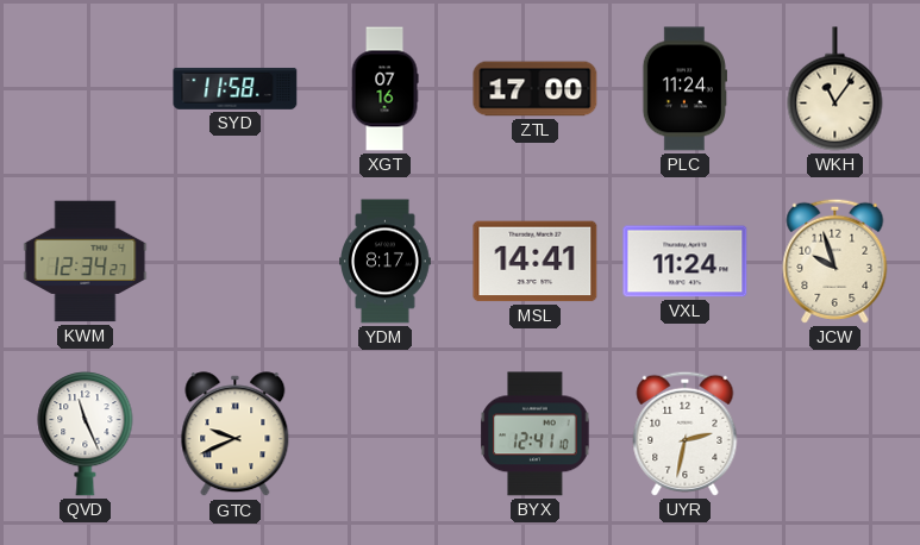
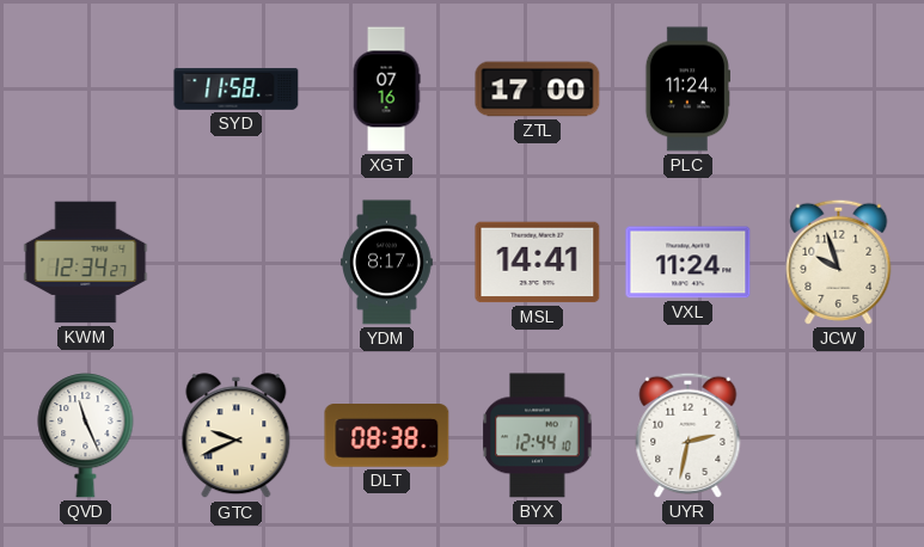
WKH: 11:06 -> none (835, 89)
DLT: none -> 08:38 (387, 436)
BYX: 12:41 -> 12:44 (538, 436)
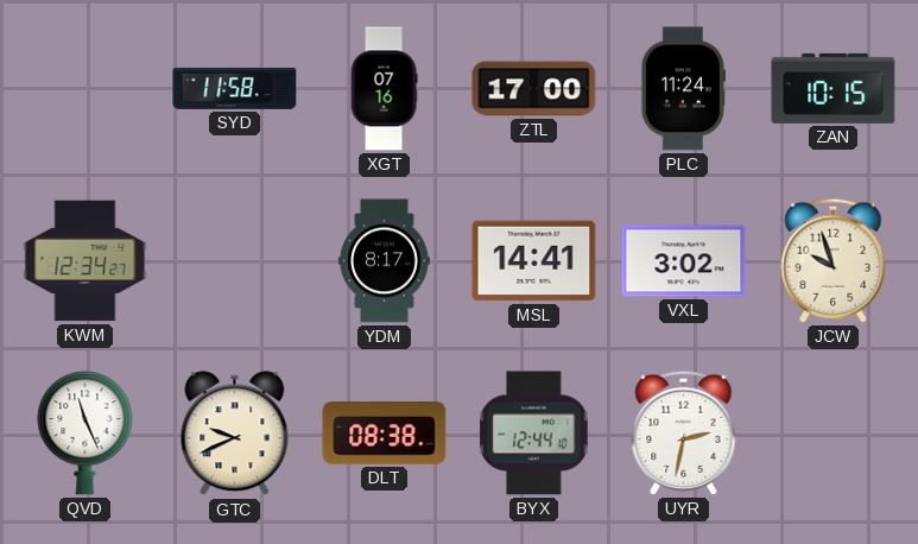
ZAN: none -> 10:15 (834, 88)
VXL: 11:24 -> 3:02 (684, 261)
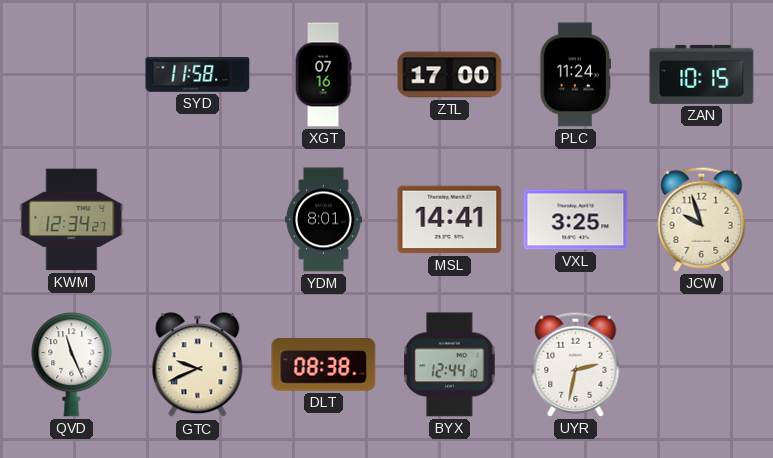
YDM: 8:17 -> 8:01 (324, 220)
VXL: 3:02 -> 3:25 (576, 220)
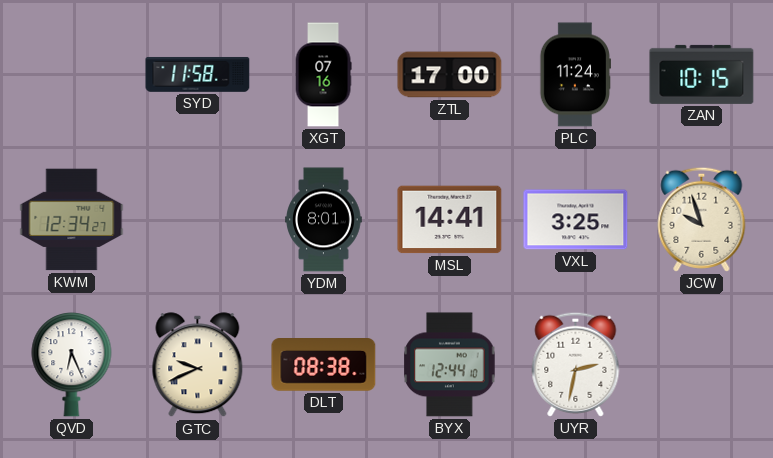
QVD: 11:26 -> 6:26 (72, 365)
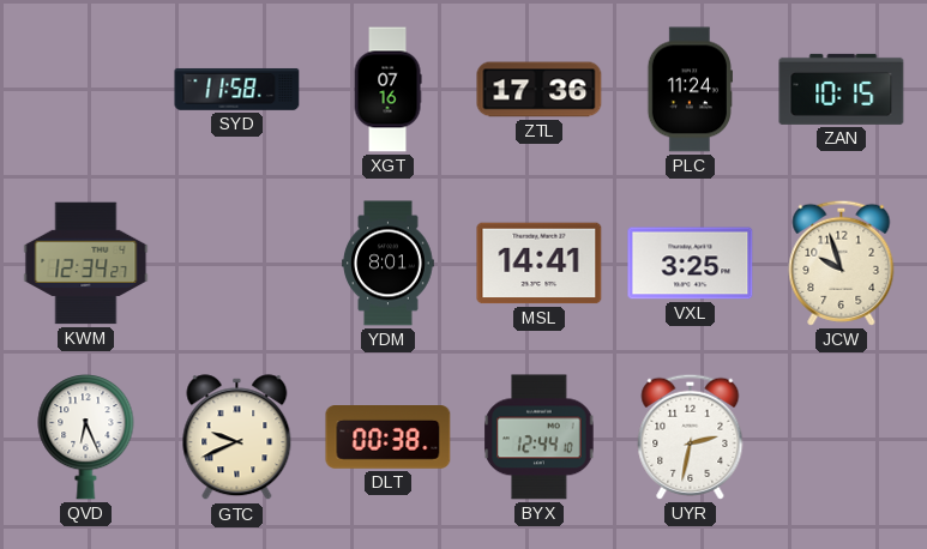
ZTL: 17:00 -> 17:36 (540, 90)
DLT: 08:38 -> 00:38 (389, 438)
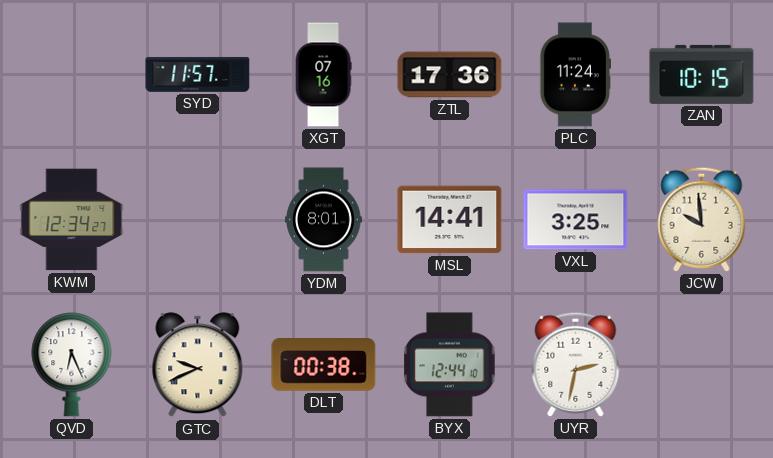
SYD: 11:58 -> 11:57 (198, 75)
JCW: 9:57 -> 9:59 (702, 219)
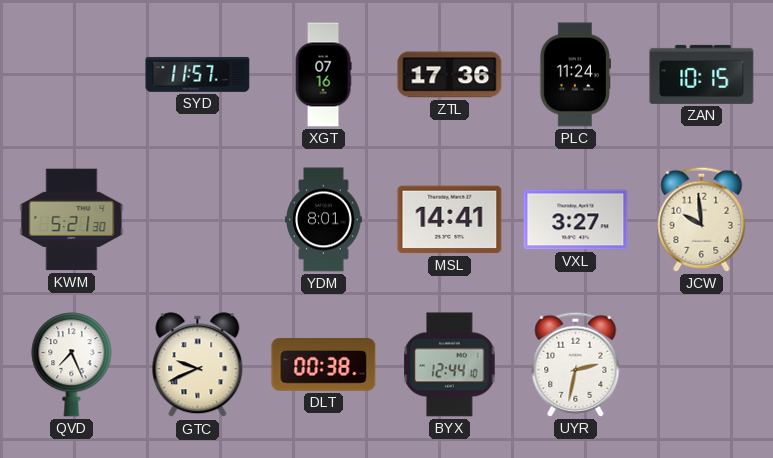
KWM: 12:34 -> 5:21 (72, 220)
VXL: 3:25 -> 3:27 (576, 220)
QVD: 6:26 -> 7:26 (72, 365)
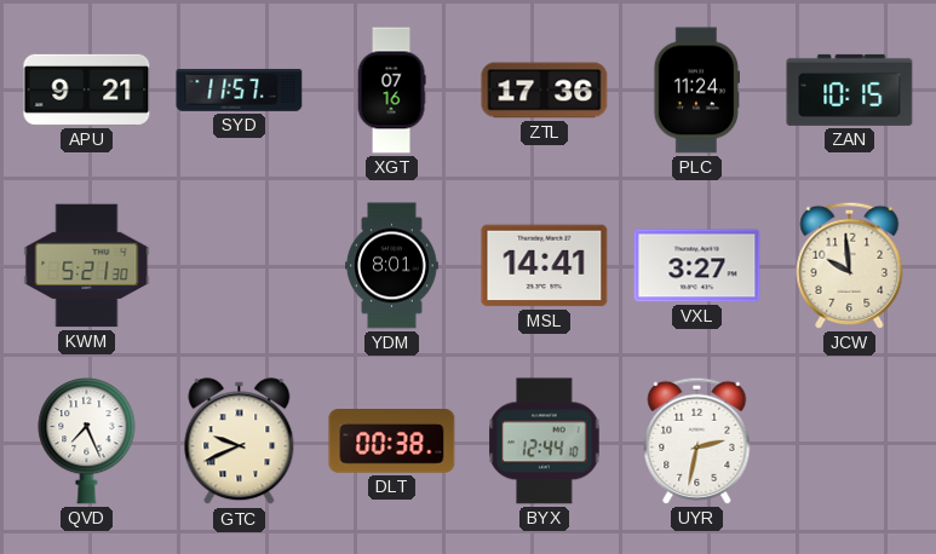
APU: none -> 9:21 (87, 90)
